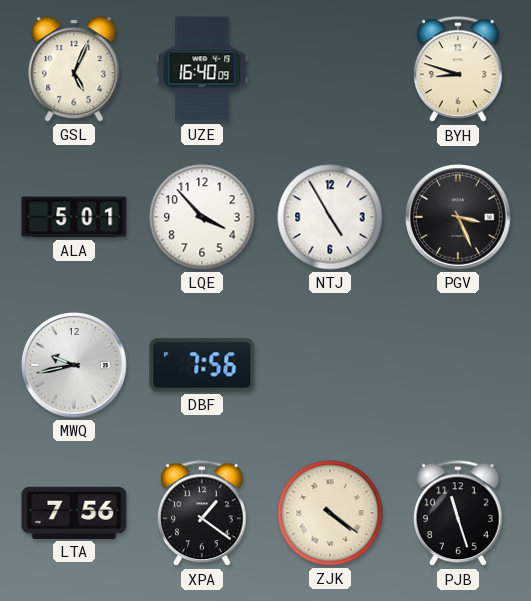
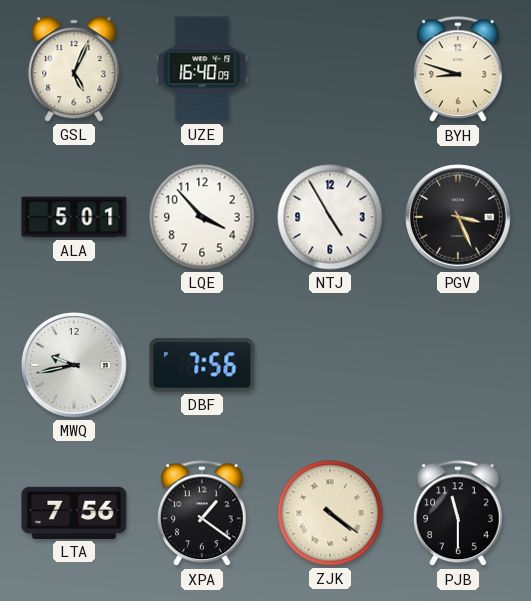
PJB: 11:27 -> 11:30 (458, 514)
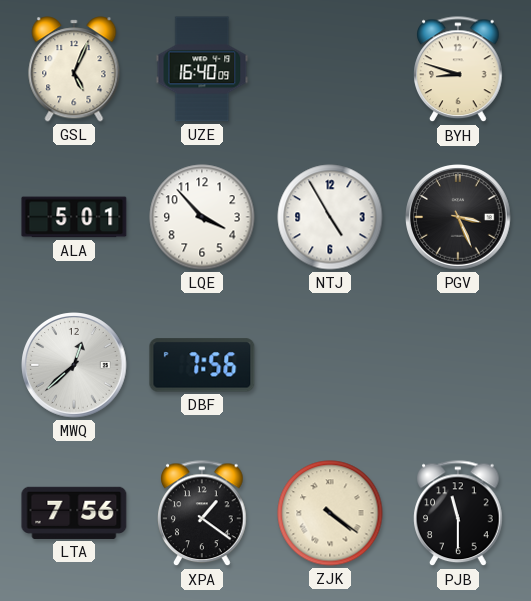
MWQ: 9:43 -> 12:38 (74, 365)
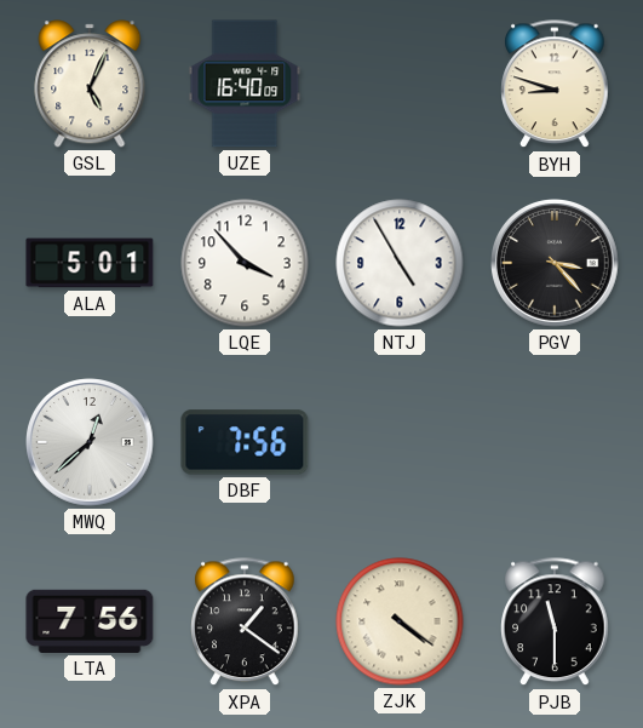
PGV: 3:26 -> 3:23 (555, 263)
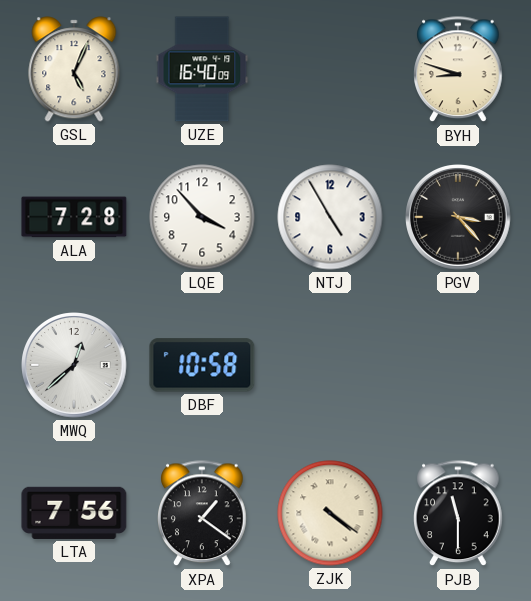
ALA: 5:01 -> 7:28 (74, 217)
DBF: 7:56 -> 10:58 (202, 365)
